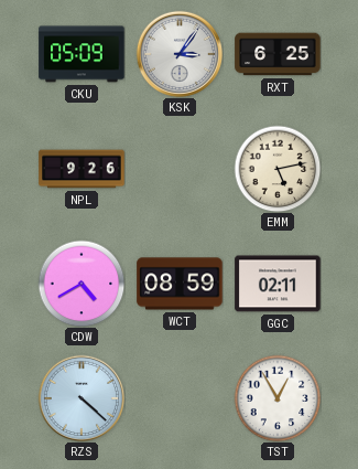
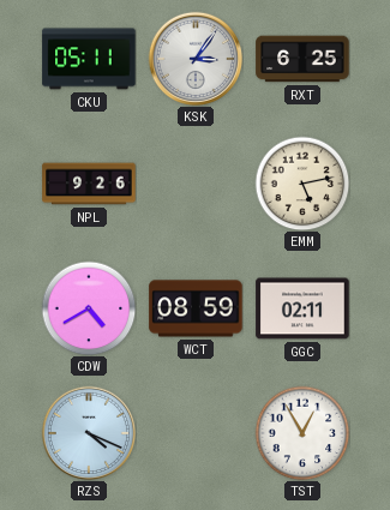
CKU: 05:09 -> 05:11 (89, 59)
RZS: 4:22 -> 4:19 (88, 432)
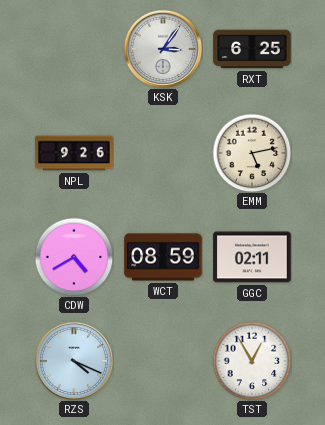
CKU: 05:11 -> none (89, 59)
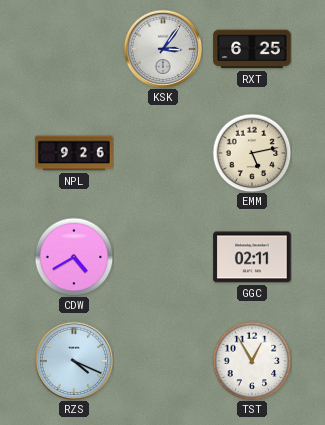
WCT: 08:59 -> none (163, 257)
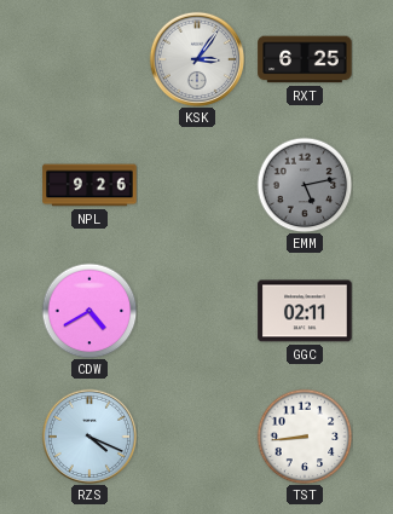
EMM dial: cream -> grey (305, 185)
TST: 12:55 -> 8:44 (305, 437)
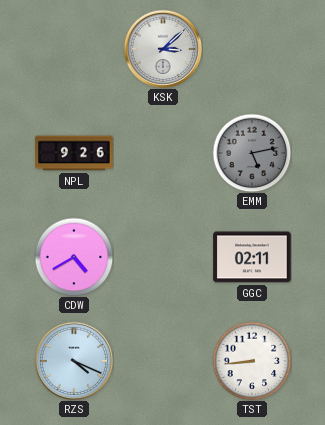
KSK: 3:06 -> 3:08 (162, 48)
RXT: 6:25 -> none (305, 59)
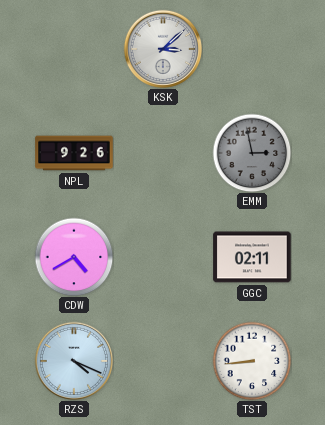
EMM: 5:13 -> 2:58 (252, 153)
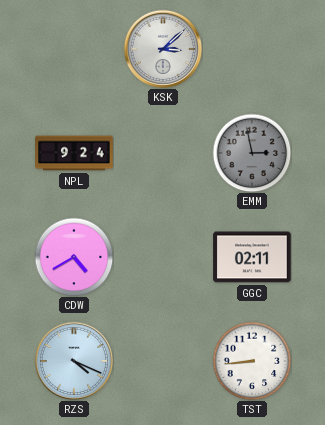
NPL: 9:26 -> 9:24 (74, 153)
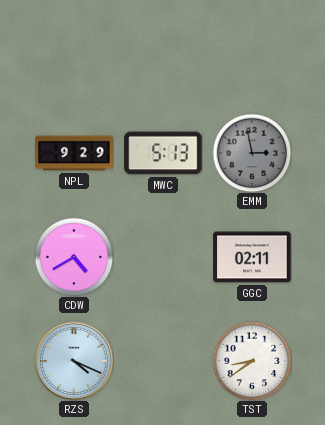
KSK: 3:08 -> none (162, 48)
NPL: 9:24 -> 9:29 (74, 153)
MWC: none -> 5:13 (163, 153)
TST: 8:44 -> 8:39 (252, 361)
